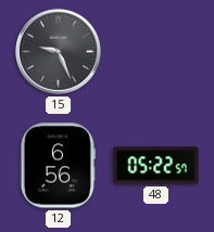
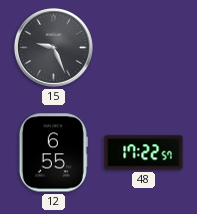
12: 6:56 -> 6:55 (53, 153)
48: 05:22 -> 17:22 (144, 153)
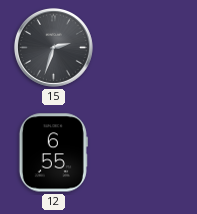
15: 9:26 -> 2:33 (53, 47)
48: 17:22 -> none (144, 153)
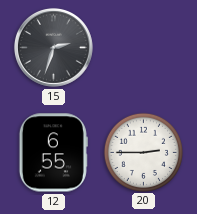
20: none -> 2:45 (143, 152)
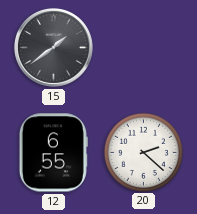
15: 2:33 -> 1:39 (53, 47)
20: 2:45 -> 2:22 (143, 152)
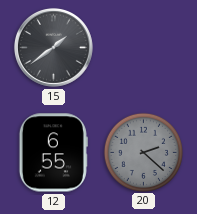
20 dial: white -> grey (143, 152)
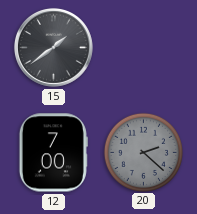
12: 6:55 -> 7:00 (53, 153)
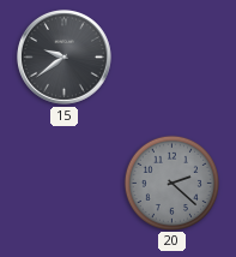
15: 1:39 -> 9:39 (63, 56)
12: 7:00 -> none (53, 153)
